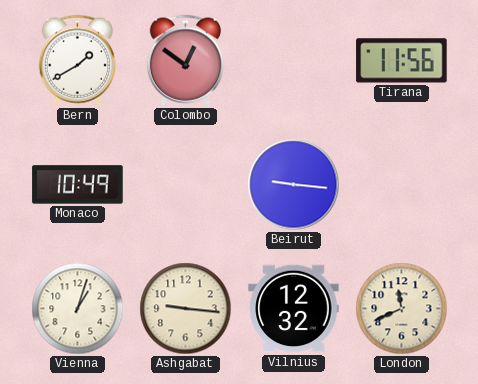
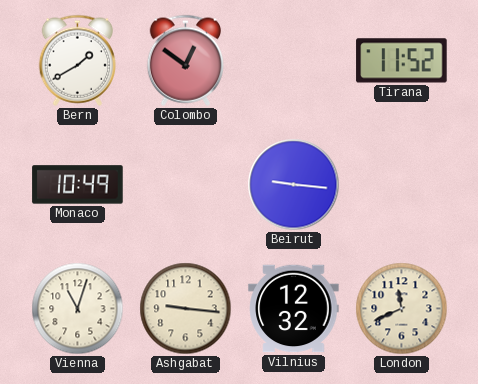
Tirana: 11:56 -> 11:52 (402, 61)
Vienna: 1:03 -> 11:03 (78, 309)
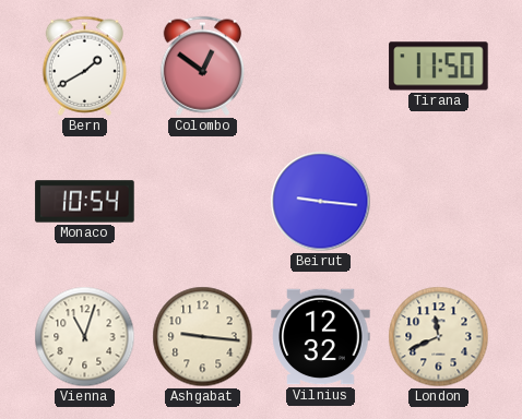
Tirana: 11:52 -> 11:50 (439, 67)
Monaco: 10:49 -> 10:54 (85, 202)
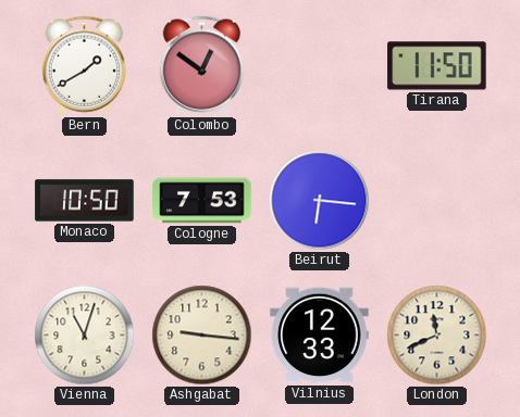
Monaco: 10:54 -> 10:50 (85, 201)
Cologne: none -> 7:53 (202, 201)
Beirut: 9:16 -> 6:16 (320, 201)
Vilnius: 12:32 -> 12:33 (320, 336)
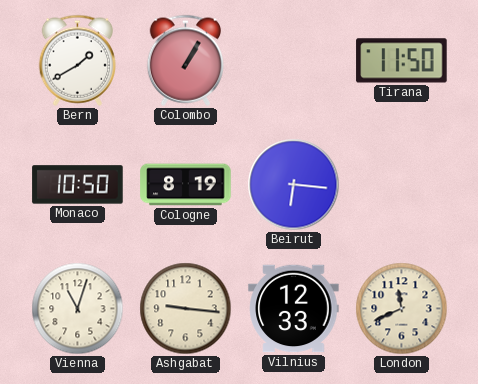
Colombo: 12:51 -> 1:05 (186, 60)
Cologne: 7:53 -> 8:19 (186, 185)
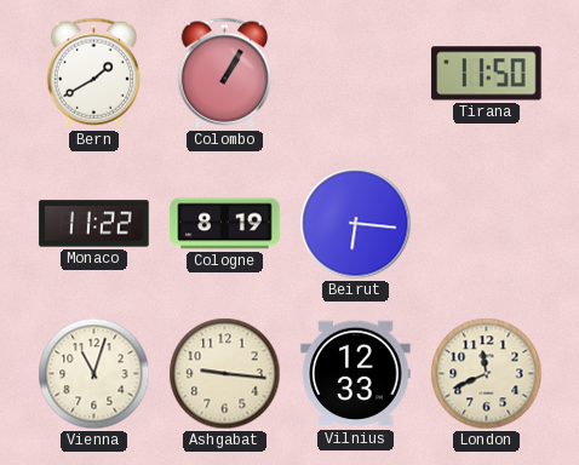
Monaco: 10:50 -> 11:22 (94, 224)
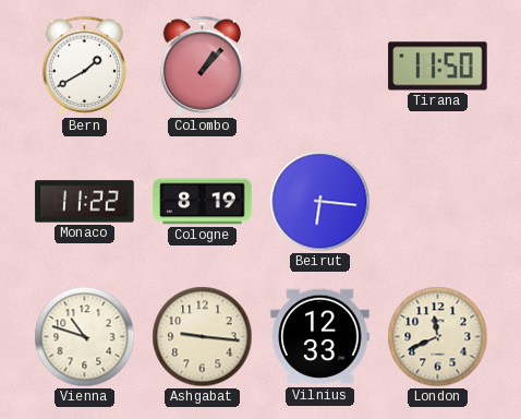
Colombo: 1:05 -> 1:07 (203, 65)
Vienna: 11:03 -> 10:48 (85, 337)
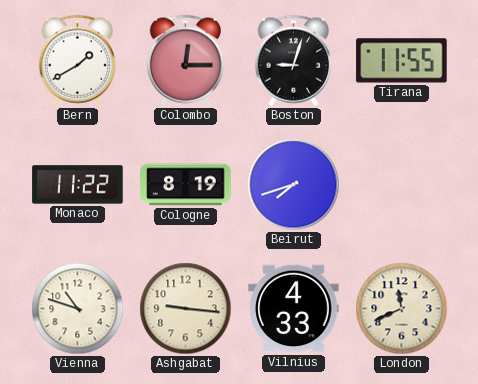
Colombo: 1:07 -> 12:15 (186, 60)
Boston: none -> 9:03 (294, 60)
Tirana: 11:50 -> 11:55 (402, 61)
Beirut: 6:16 -> 7:42 (294, 185)
Vilnius: 12:33 -> 4:33 (294, 309)
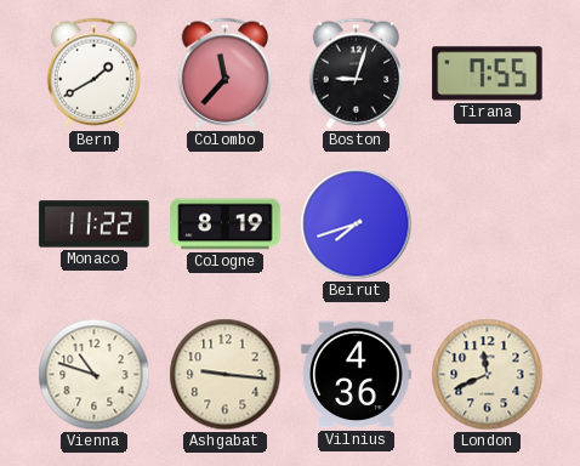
Colombo: 12:15 -> 11:37 (226, 73)
Tirana: 11:55 -> 7:55 (488, 74)
Vilnius: 4:33 -> 4:36 (357, 375)
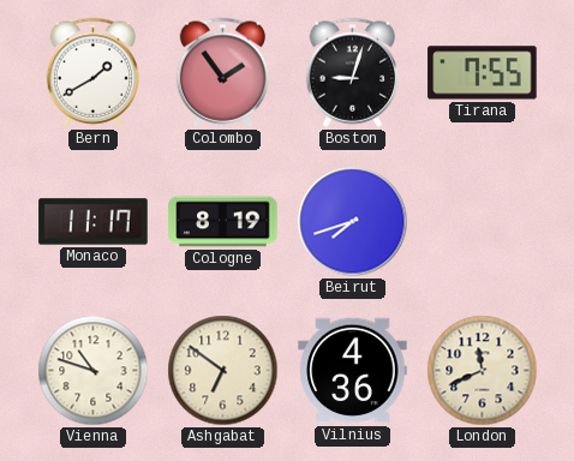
Colombo: 11:37 -> 1:54 (223, 72)
Monaco: 11:22 -> 11:17 (94, 222)
Ashgabat: 9:16 -> 6:51 (223, 371)
